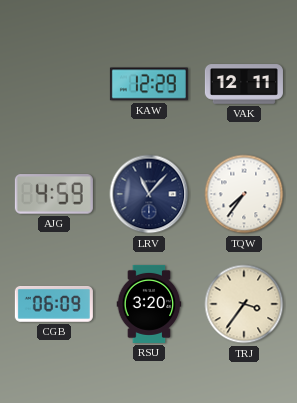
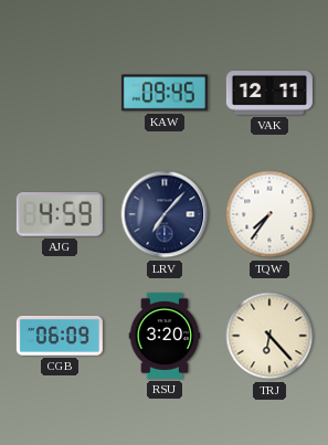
KAW: 12:29 -> 09:45 (165, 93)
LRV: 11:07 -> 7:07 (165, 214)
TRJ: 3:36 -> 6:23 (269, 336)
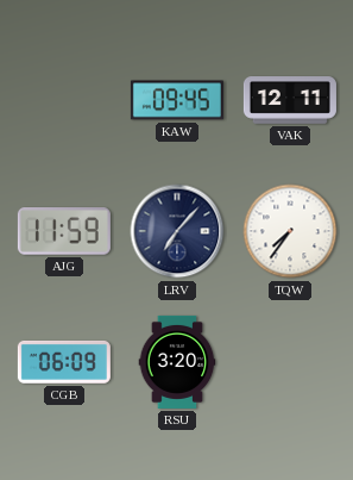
AJG: 4:59 -> 11:59 (64, 231)
TRJ: 6:23 -> none (269, 336)
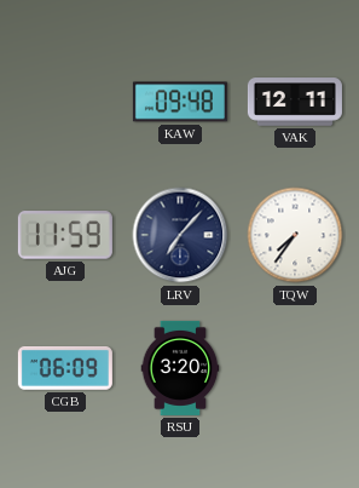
KAW: 09:45 -> 09:48 (180, 102)
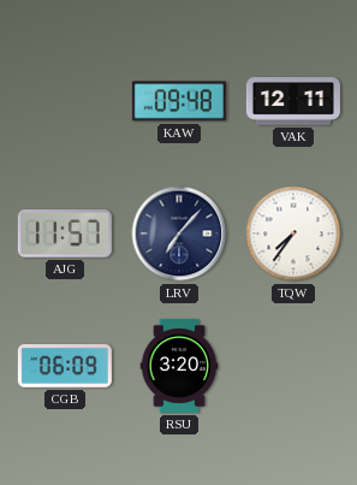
AJG: 11:59 -> 11:57 (65, 233)
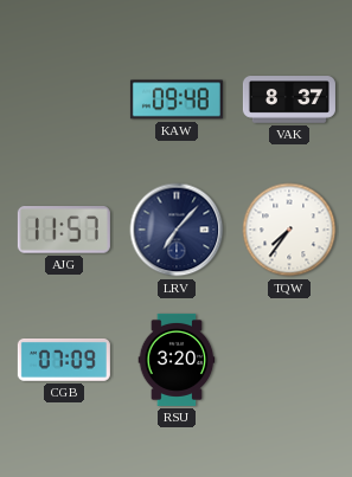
VAK: 12:11 -> 8:37 (289, 99)
CGB: 06:09 -> 07:09 (64, 360)
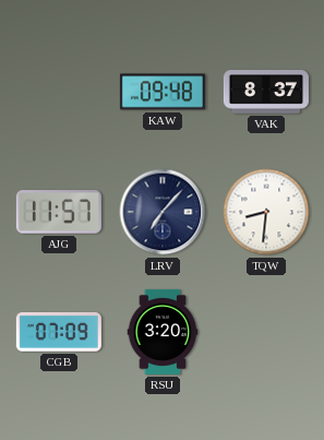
TQW: 7:36 -> 8:31 (266, 212)
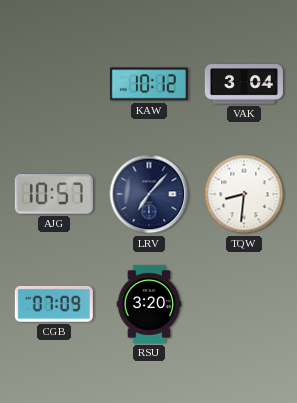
KAW: 09:48 -> 10:12 (149, 84)
VAK: 8:37 -> 3:04 (244, 84)
AJG: 11:57 -> 10:57 (54, 194)
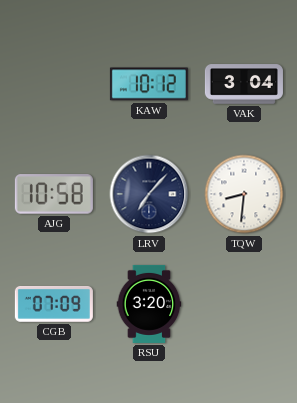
AJG: 10:57 -> 10:58 (54, 194)
